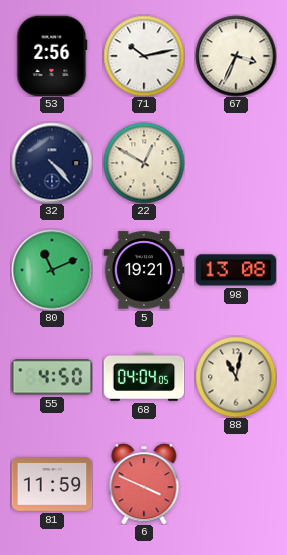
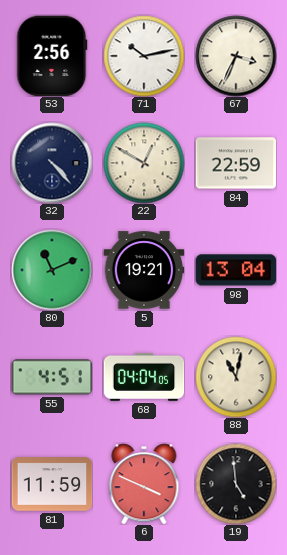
84: none -> 22:59 (236, 163)
98: 13:08 -> 13:04 (236, 270)
55: 4:50 -> 4:51 (52, 377)
19: none -> 4:59 (236, 484)
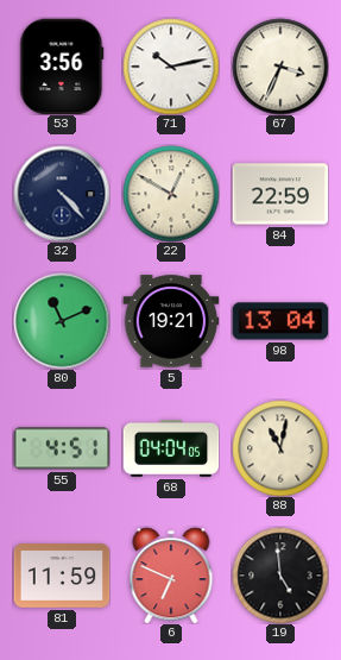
53: 2:56 -> 3:56 (62, 67)
6: 3:49 -> 6:49 (171, 576)
